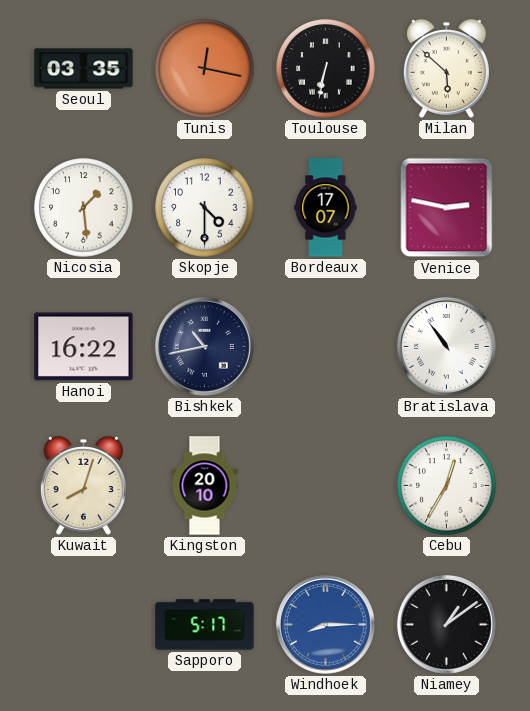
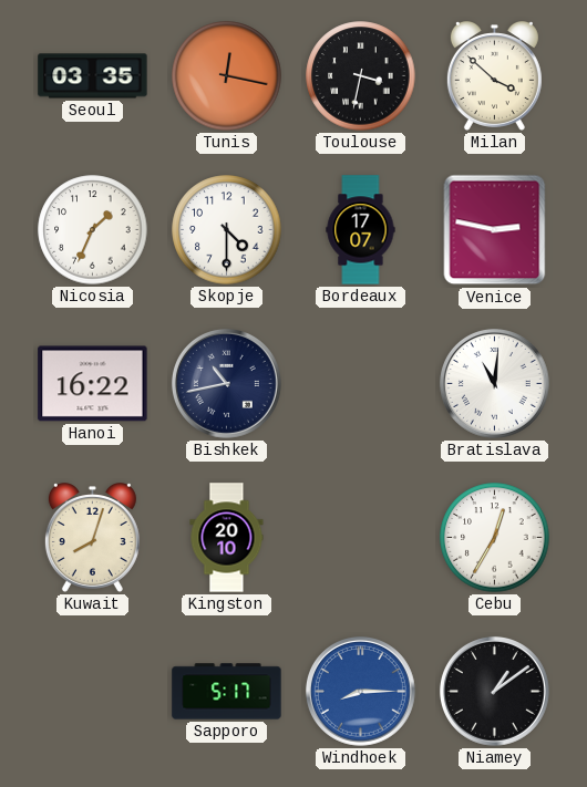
Toulouse: 6:32 -> 3:32 (361, 76)
Milan: 5:52 -> 3:52 (494, 76)
Nicosia: 1:29 -> 1:34 (93, 230)
Bratislava: 10:54 -> 11:01 (495, 384)
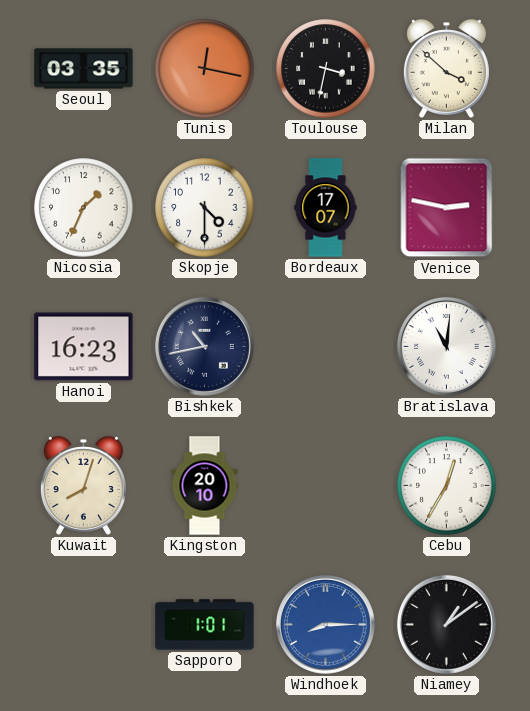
Hanoi: 16:22 -> 16:23 (84, 347)
Sapporo: 5:17 -> 1:01 (205, 625)
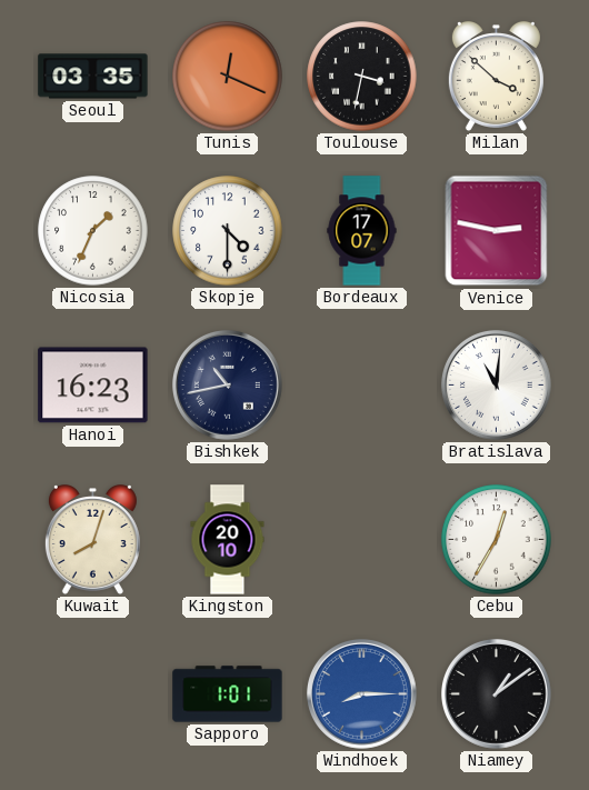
Tunis: 12:17 -> 12:19 (228, 77)
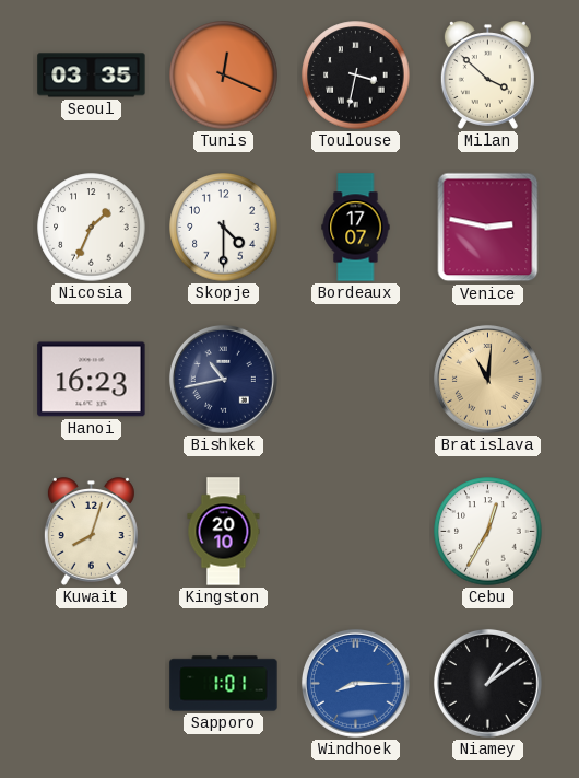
Bratislava dial: white -> champagne (488, 380)
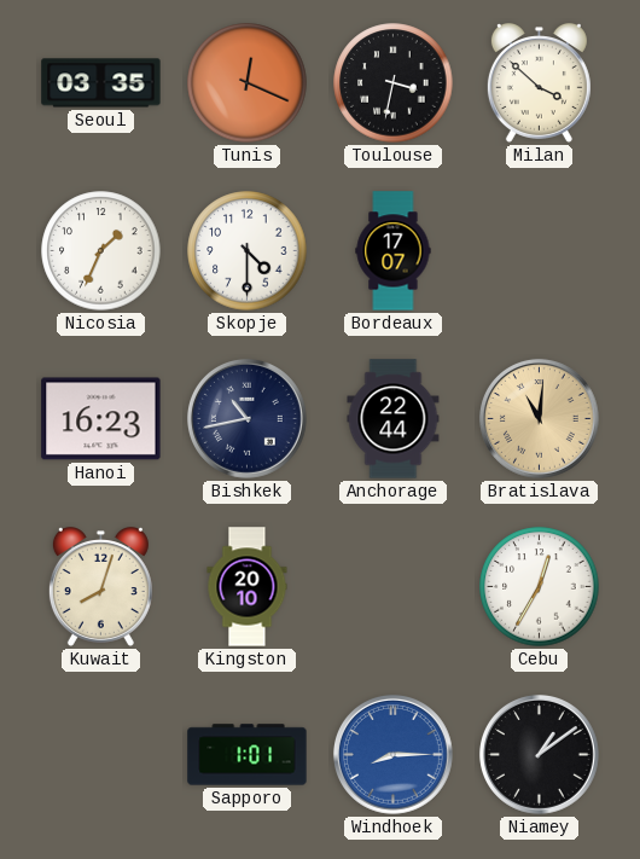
Venice: 2:47 -> none (488, 228)
Anchorage: none -> 22:44 (394, 419)
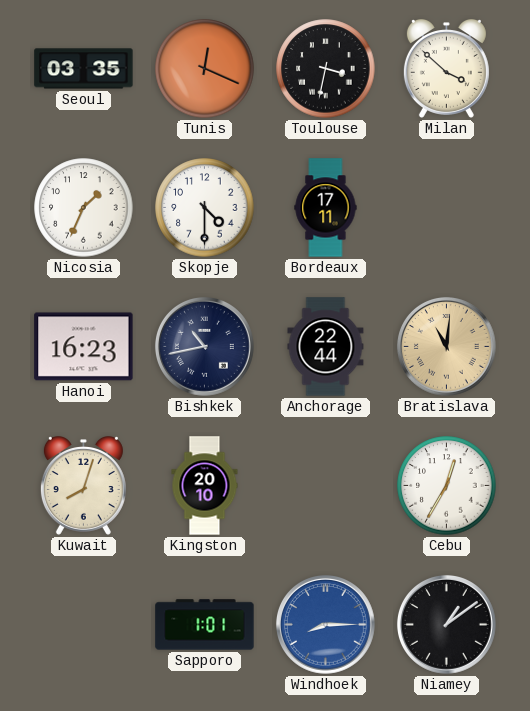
Bordeaux: 17:07 -> 17:11 (326, 208)
